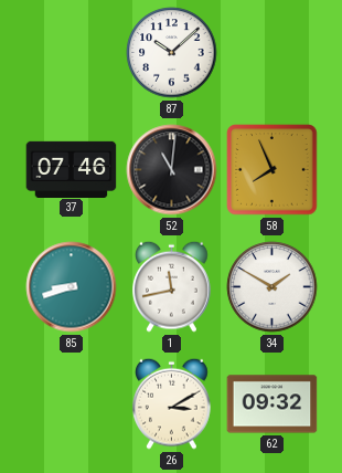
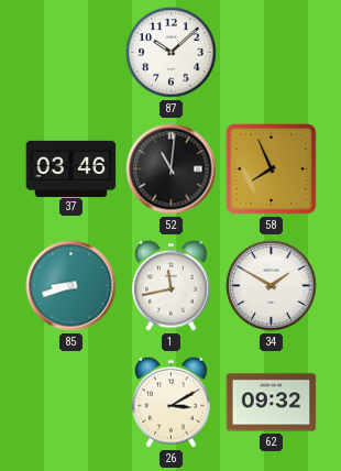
37: 07:46 -> 03:46 (71, 168)
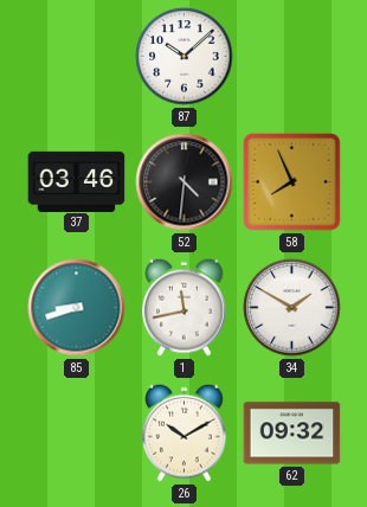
52: 11:01 -> 4:31 (185, 182)
26: 3:10 -> 10:10 (185, 432)
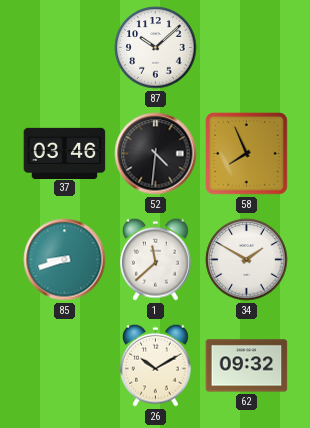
1: 11:43 -> 11:38 (156, 259)
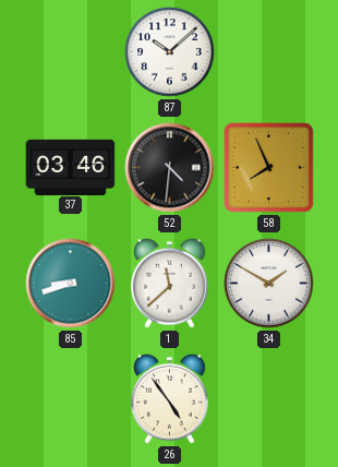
26: 10:10 -> 4:54 (170, 398)
62: 09:32 -> none (247, 366)
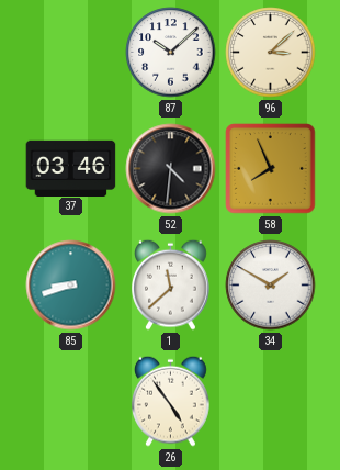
96: none -> 3:08 (271, 53)
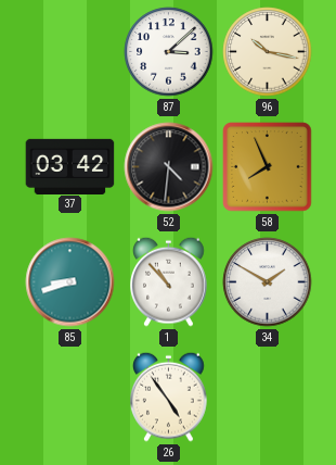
87: 10:08 -> 3:08 (169, 52)
96: 3:08 -> 10:17 (268, 52)
37: 03:46 -> 03:42 (70, 166)
1: 11:38 -> 10:53 (169, 281)
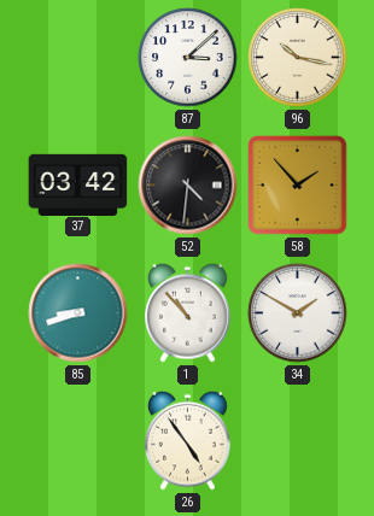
58: 7:56 -> 1:53 (298, 186)
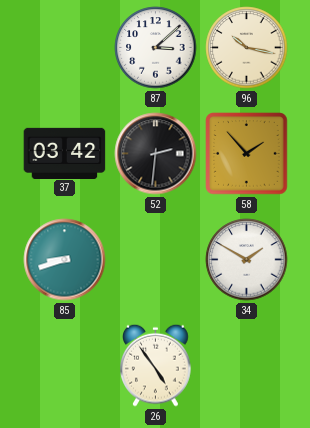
52: 4:31 -> 2:31 (156, 154)
1: 10:53 -> none (188, 312)
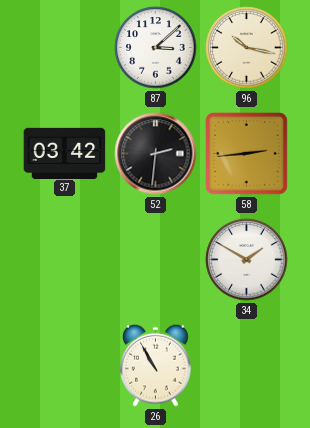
58: 1:53 -> 2:44 (247, 154)
85: 8:42 -> none (65, 260)
26: 4:54 -> 10:55 (156, 365)
